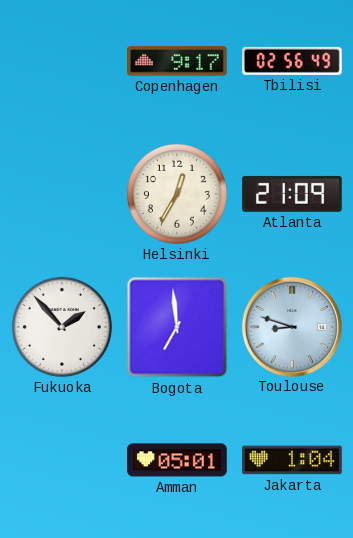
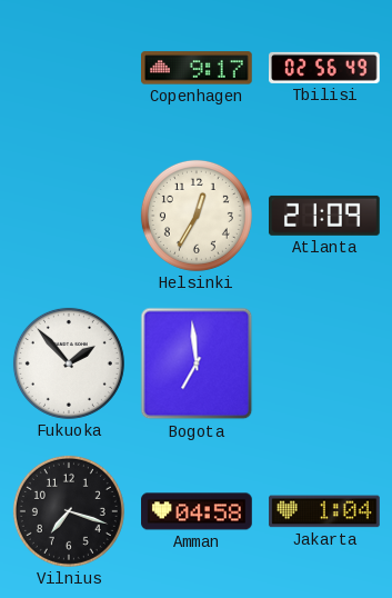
Toulouse: 8:48 -> none (291, 326)
Vilnius: none -> 7:18 (69, 511)
Amman: 05:01 -> 04:58 (197, 511)
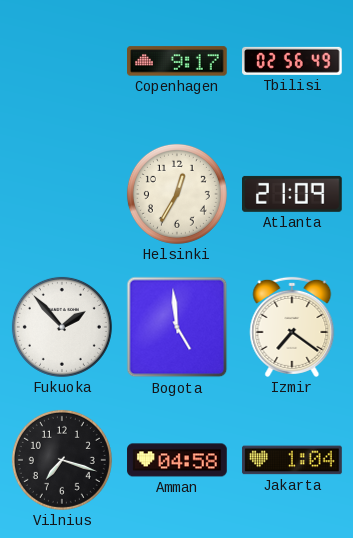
Bogota: 6:59 -> 4:59 (177, 327)
Izmir: none -> 7:21 (292, 327)
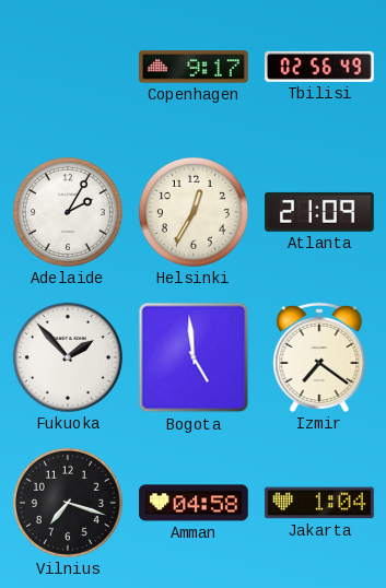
Adelaide: none -> 2:05 (68, 212)
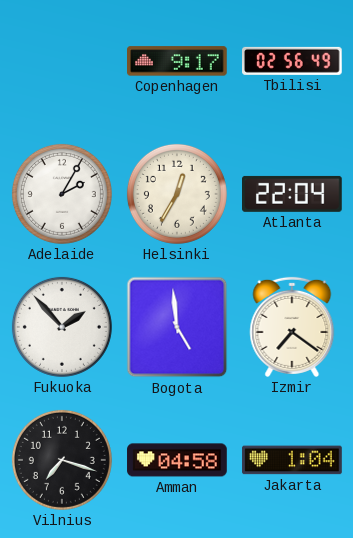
Atlanta: 21:09 -> 22:04 (293, 194)
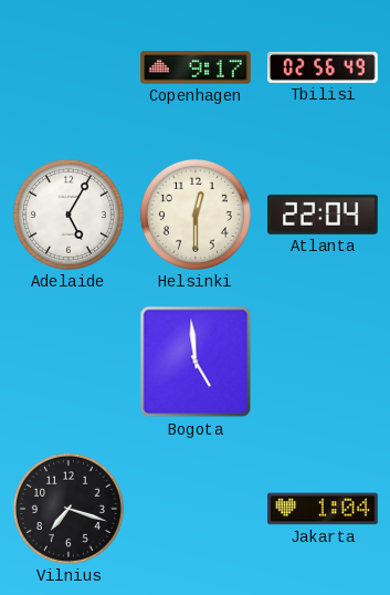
Adelaide: 2:05 -> 5:05 (68, 215)
Helsinki: 12:35 -> 12:30 (196, 215)
Fukuoka: 1:53 -> none (62, 327)
Izmir: 7:21 -> none (292, 327)
Amman: 04:58 -> none (177, 460)
